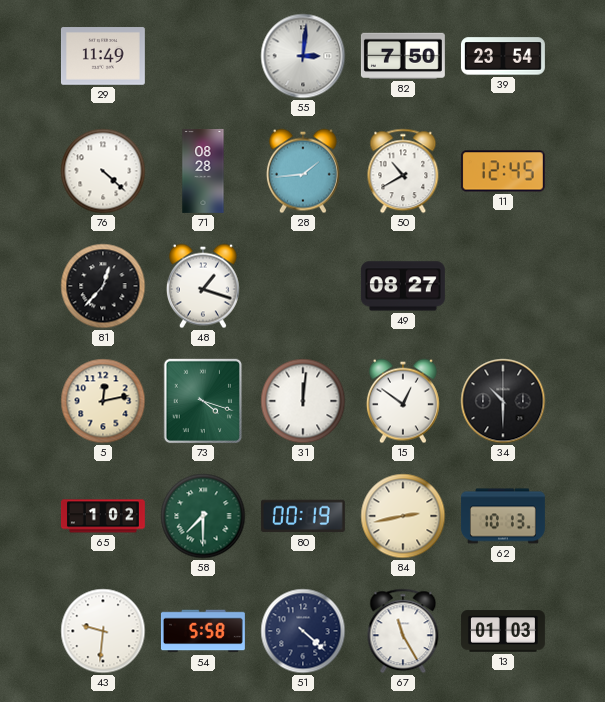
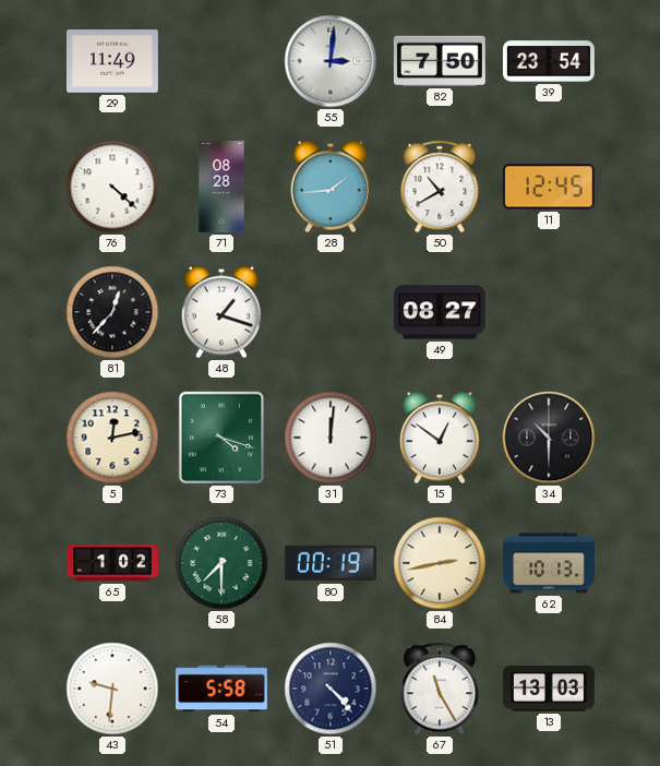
51: 4:22 -> 4:23 (331, 689)
13: 01:03 -> 13:03 (549, 689)
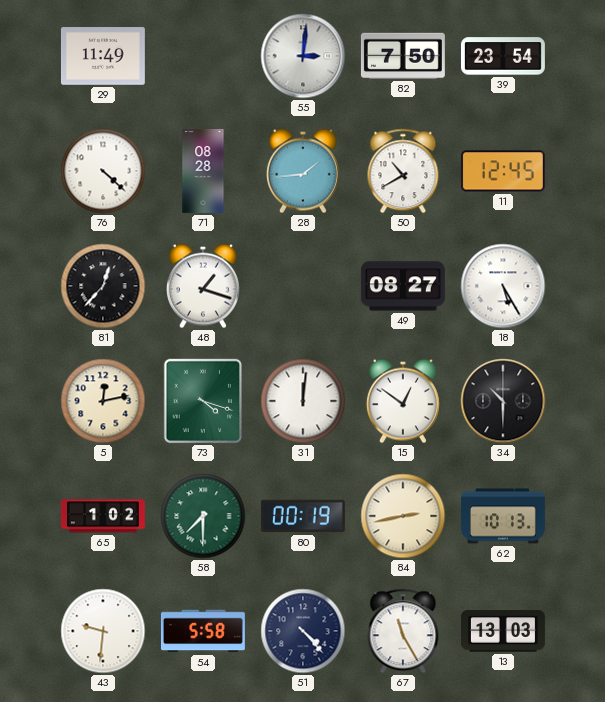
18: none -> 5:25 (503, 286)
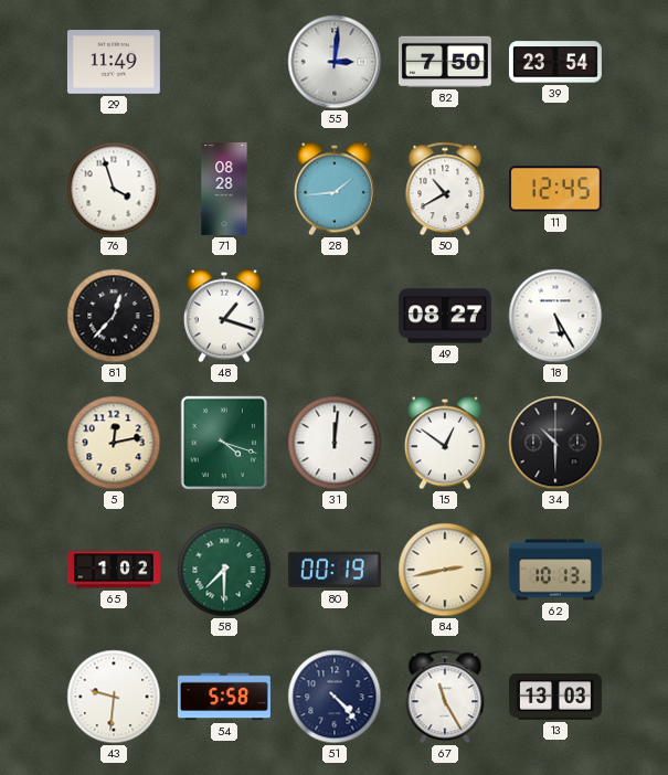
76: 4:22 -> 3:57 (114, 189)
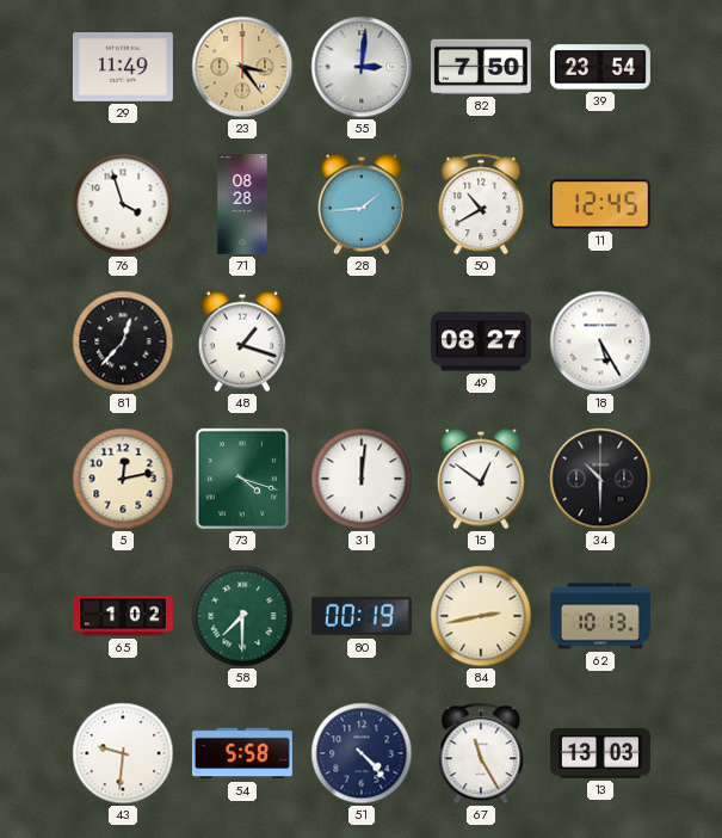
23: none -> 3:24 (242, 67)
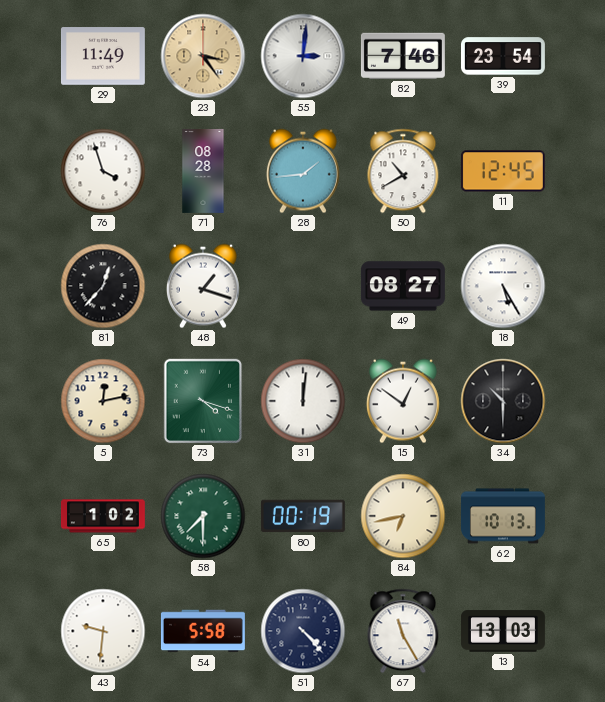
82: 7:50 -> 7:46 (403, 56)
84: 2:43 -> 6:43 (403, 516)
